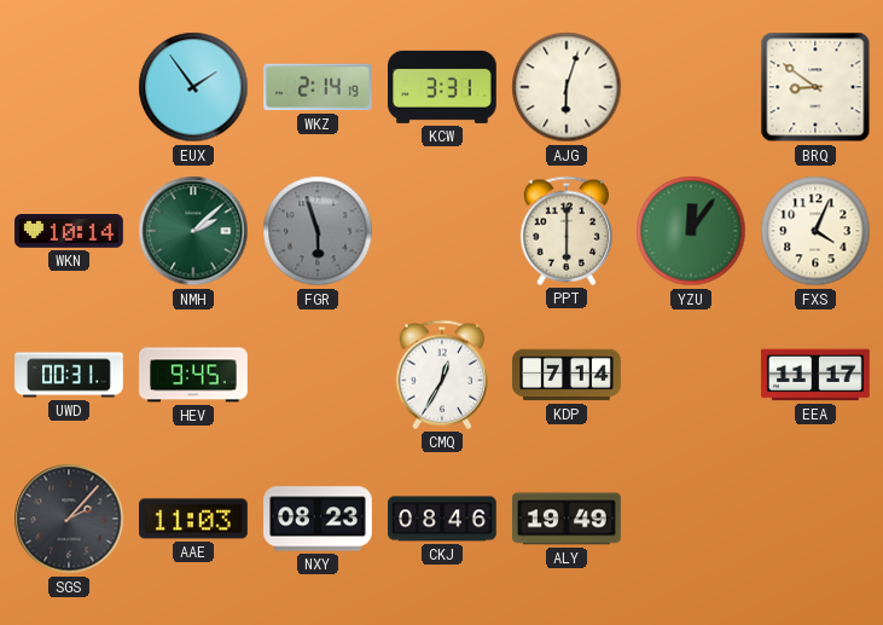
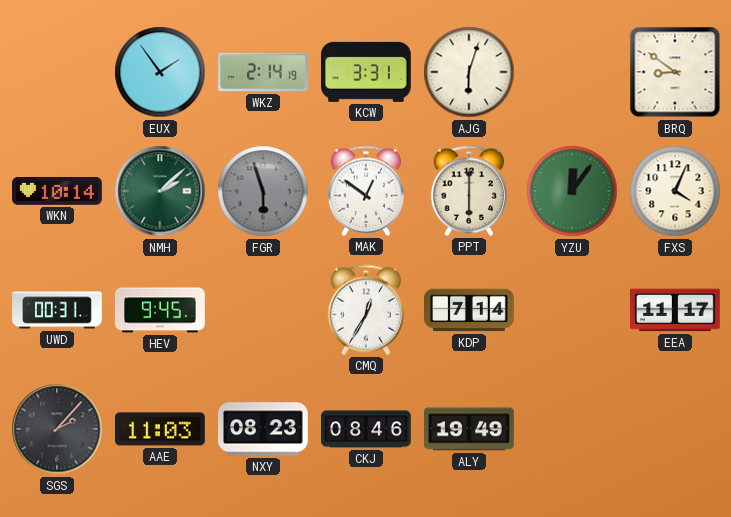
MAK: none -> 12:51 (365, 191)
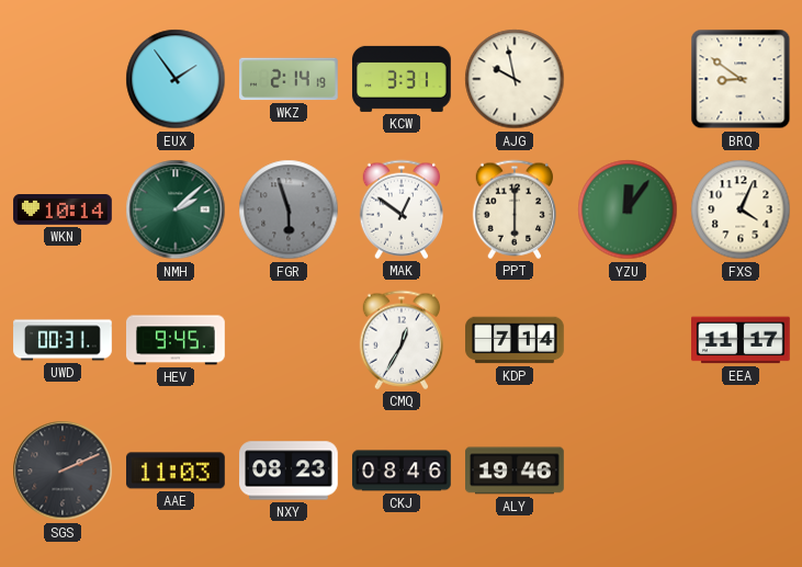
AJG: 6:03 -> 9:58 (515, 79)
SGS: 2:07 -> 2:11 (63, 470)
ALY: 19:49 -> 19:46 (516, 470)
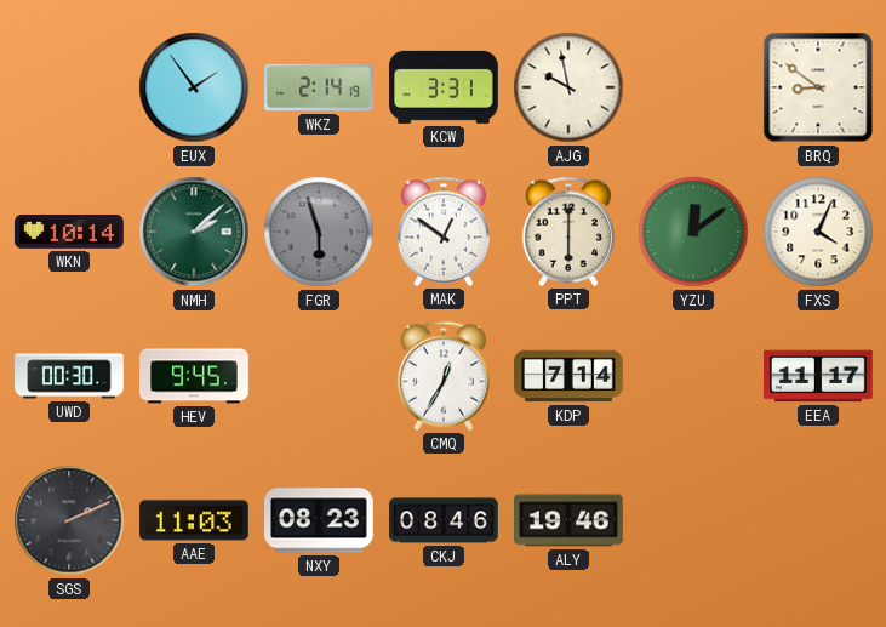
YZU: 12:06 -> 12:09 (693, 232)
UWD: 00:31 -> 00:30 (69, 376)
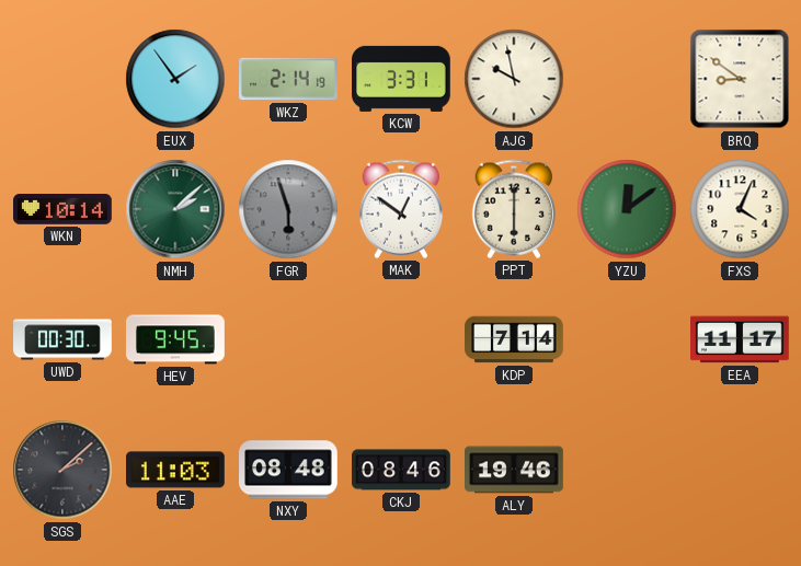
CMQ: 12:35 -> none (442, 376)
SGS: 2:11 -> 2:08 (62, 470)
NXY: 08:23 -> 08:48 (289, 470)
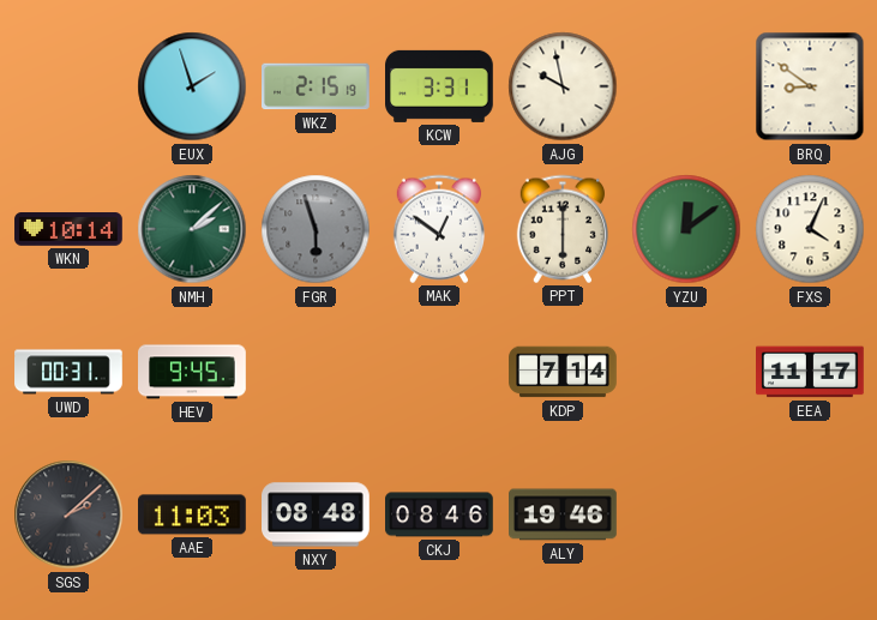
EUX: 1:54 -> 1:57 (192, 86)
WKZ: 2:14 -> 2:15 (317, 86)
UWD: 00:30 -> 00:31 (68, 372)
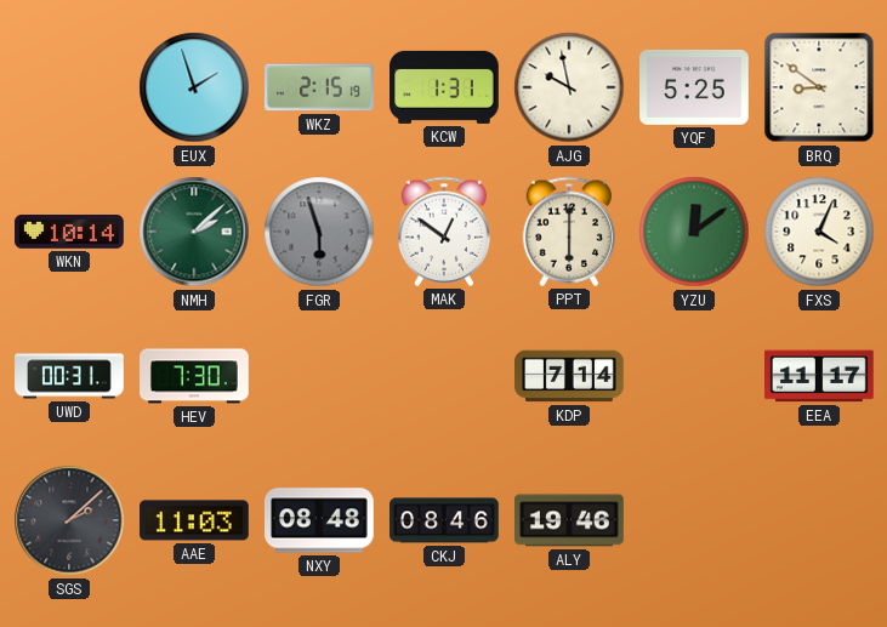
KCW: 3:31 -> 1:31 (445, 87)
YQF: none -> 5:25 (695, 87)
HEV: 9:45 -> 7:30 (194, 376)
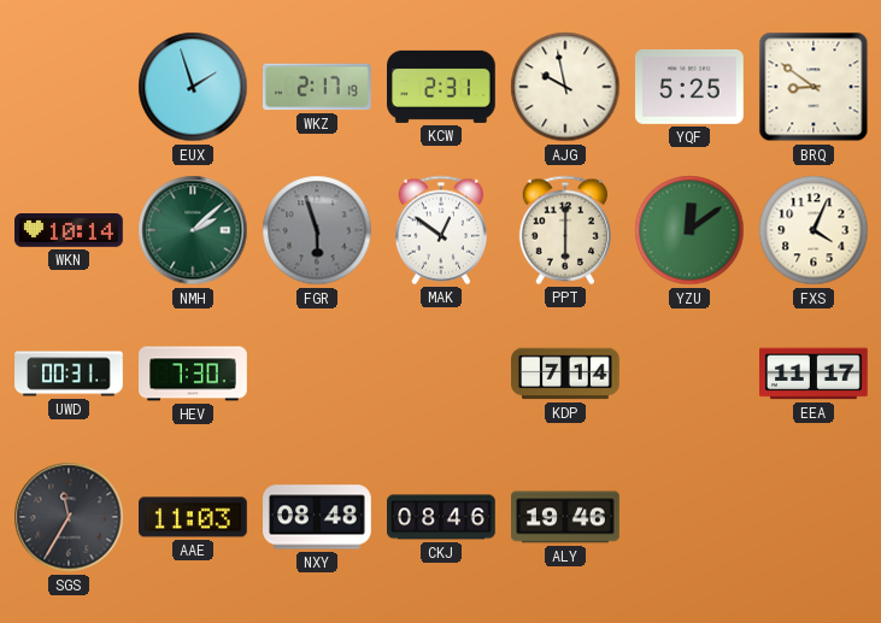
WKZ: 2:15 -> 2:17 (318, 87)
KCW: 1:31 -> 2:31 (442, 87)
SGS: 2:08 -> 11:35 (69, 517)
